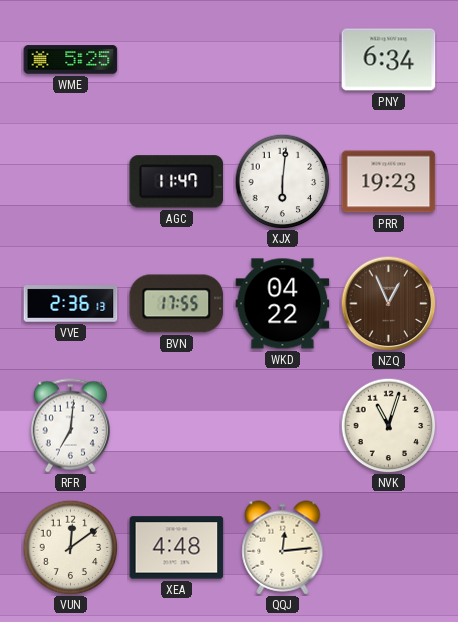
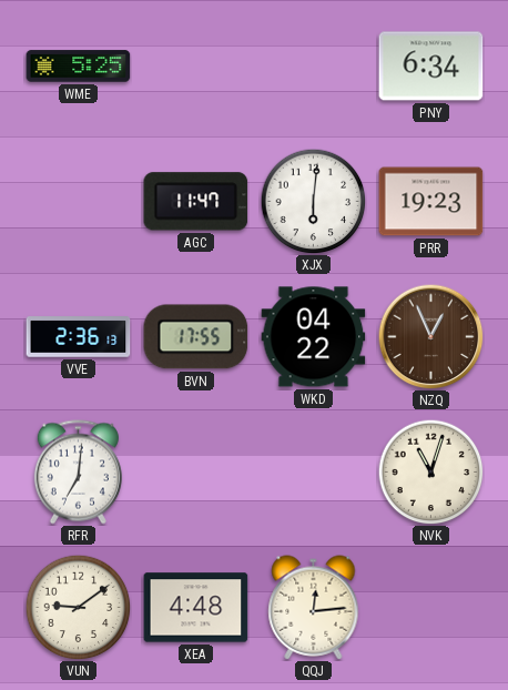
VUN: 12:09 -> 9:09 (78, 607)
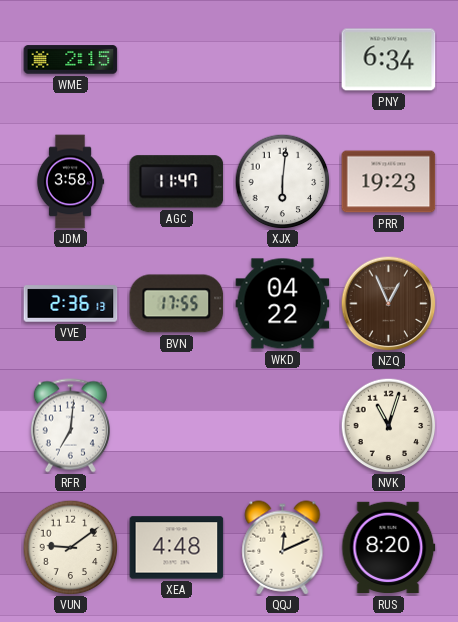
WME: 5:25 -> 2:15 (71, 60)
JDM: none -> 3:58 (70, 182)
QQJ: 12:14 -> 12:11 (283, 548)
RUS: none -> 8:20 (389, 548)
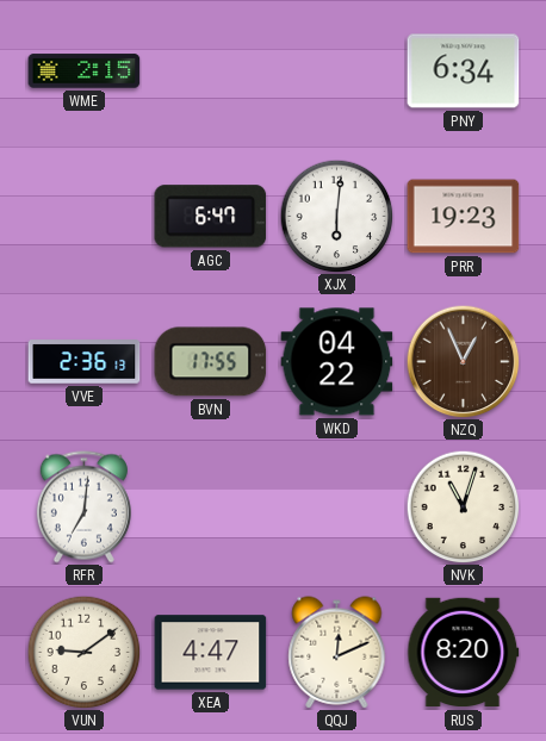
JDM: 3:58 -> none (70, 182)
AGC: 11:47 -> 6:47 (211, 217)
XEA: 4:48 -> 4:47 (211, 653)
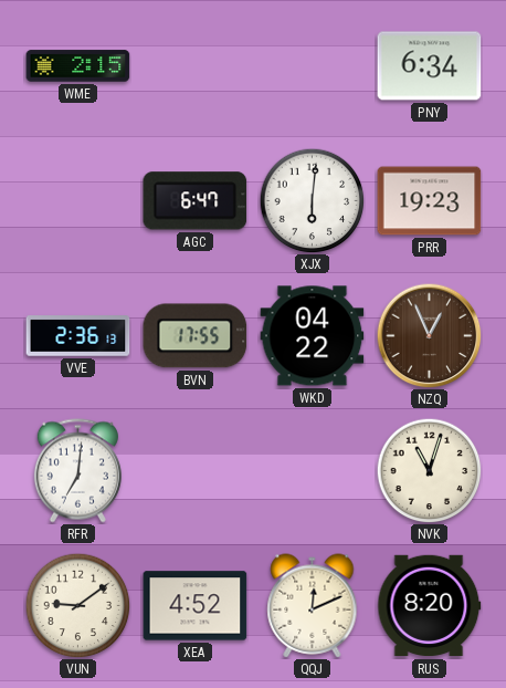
XEA: 4:47 -> 4:52 (196, 606)
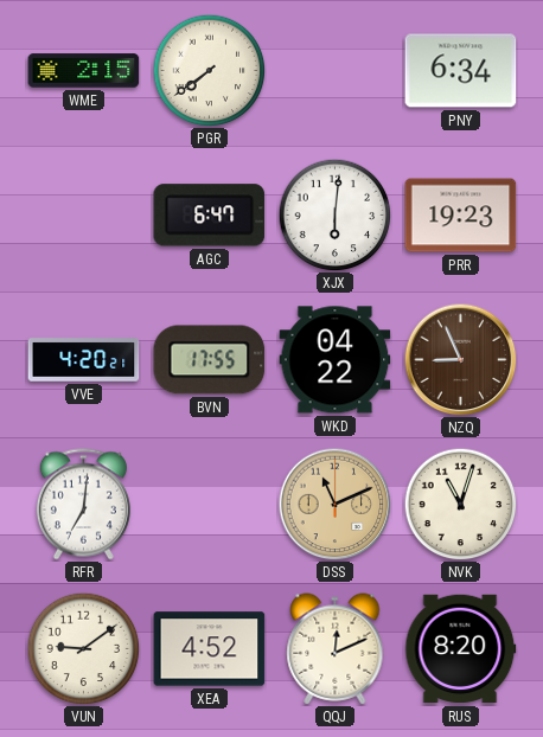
PGR: none -> 7:39 (209, 70)
VVE: 2:36 -> 4:20 (84, 360)
NZQ: 12:56 -> 8:56 (460, 359)
DSS: none -> 11:11 (334, 504)
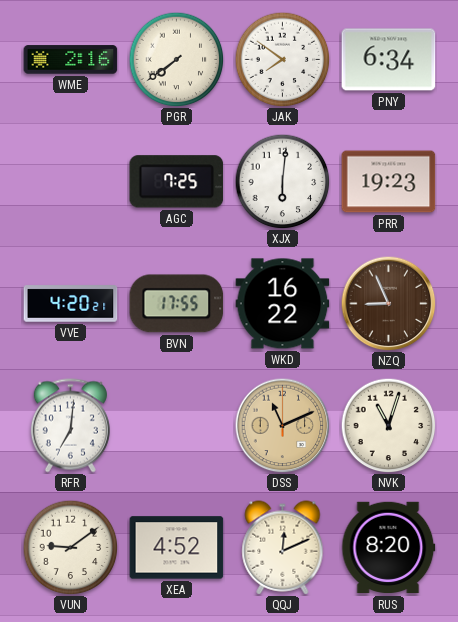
WME: 2:15 -> 2:16 (71, 60)
JAK: none -> 7:51 (282, 59)
AGC: 6:47 -> 7:25 (177, 182)
WKD: 04:22 -> 16:22 (283, 304)
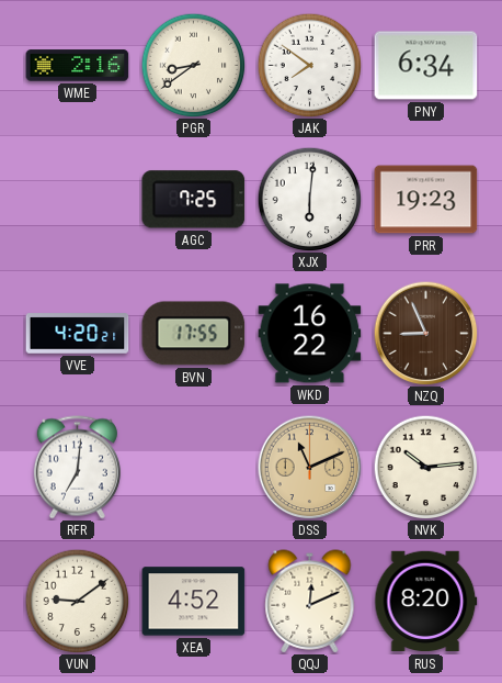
PGR: 7:39 -> 8:39 (193, 65)
NVK: 11:03 -> 10:14 (425, 467)
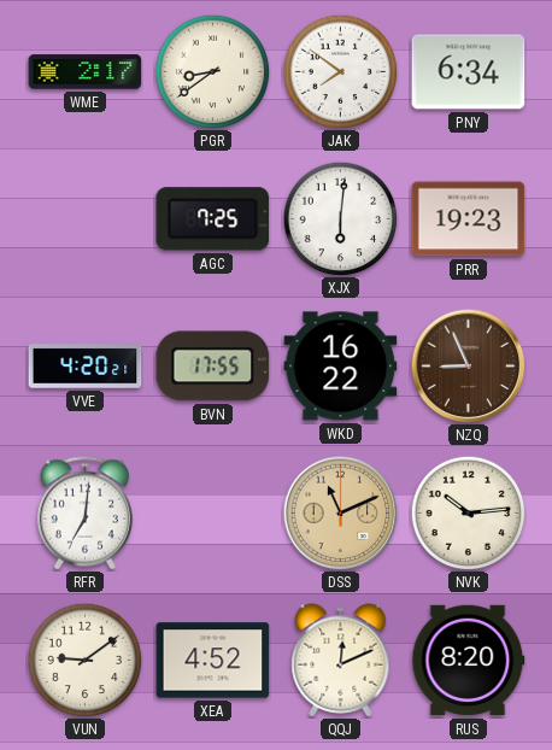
WME: 2:16 -> 2:17 (86, 72)
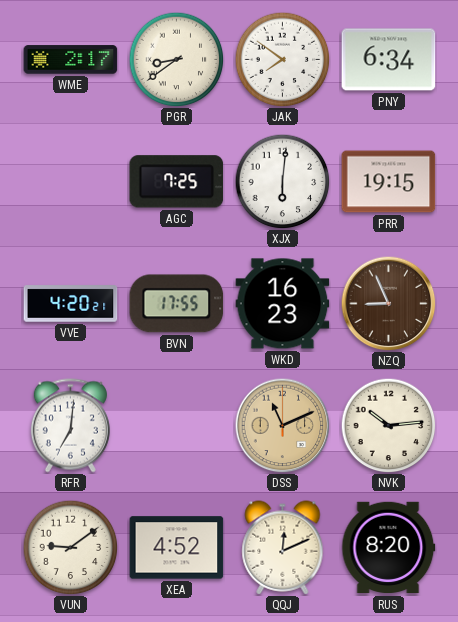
PRR: 19:23 -> 19:15 (389, 182)
WKD: 16:22 -> 16:23 (283, 304)
